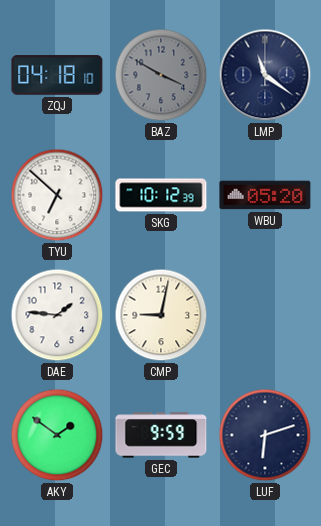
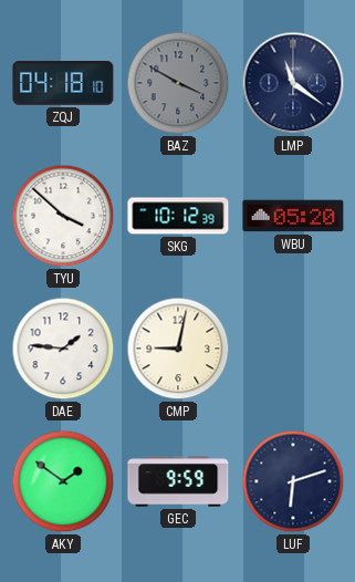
TYU: 6:52 -> 3:52 (63, 216)
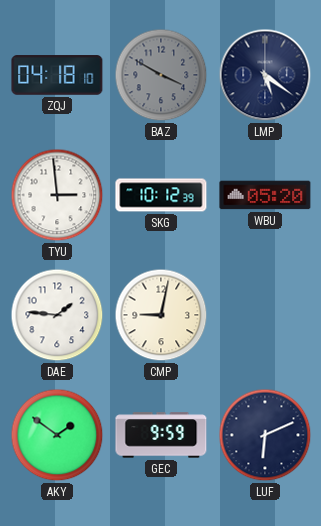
LMP: 11:21 -> 5:21 (265, 75)
TYU: 3:52 -> 2:59 (57, 195)
LUF: 6:12 -> 6:11 (265, 435)
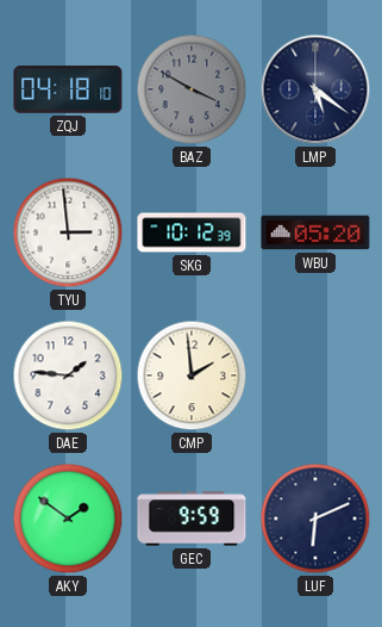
CMP: 9:02 -> 1:59 (192, 375)
